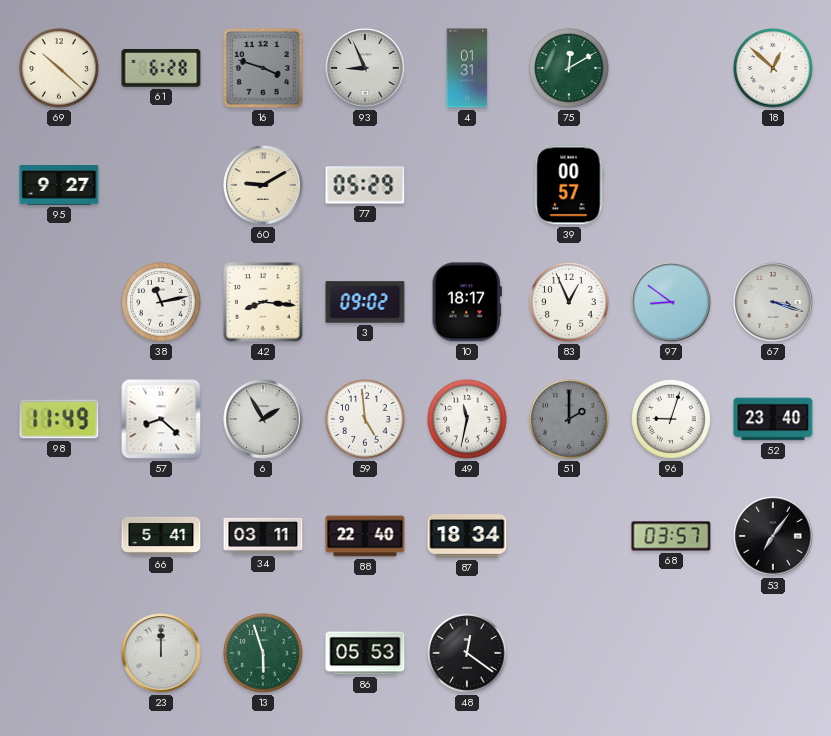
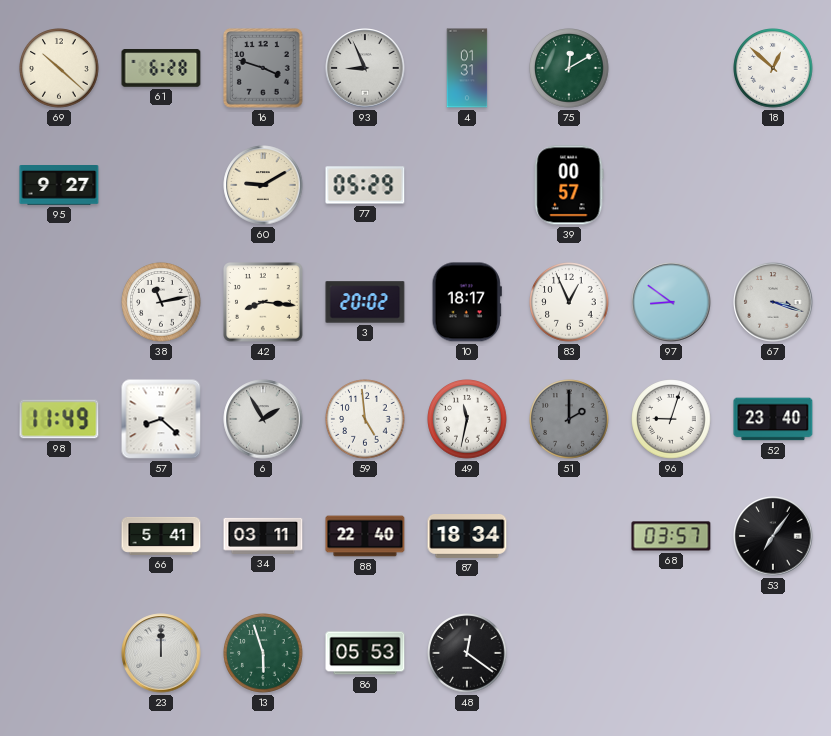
3: 09:02 -> 20:02 (365, 302)
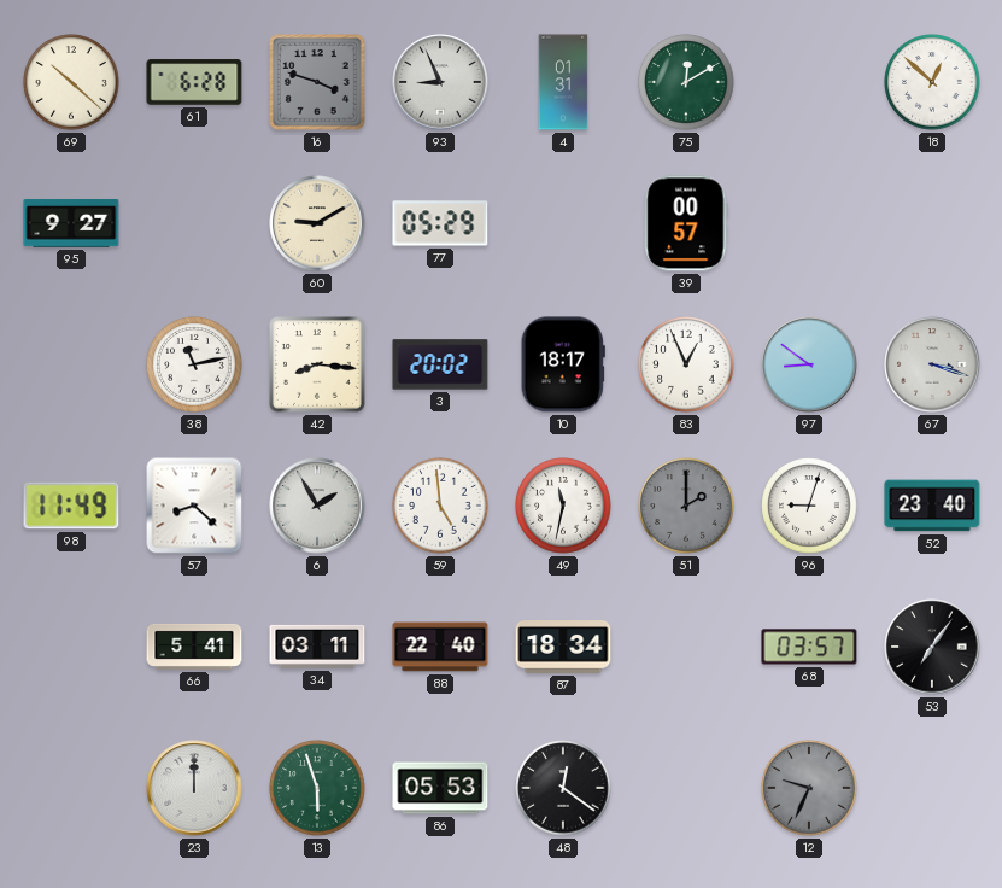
12: none -> 9:34 (809, 788)
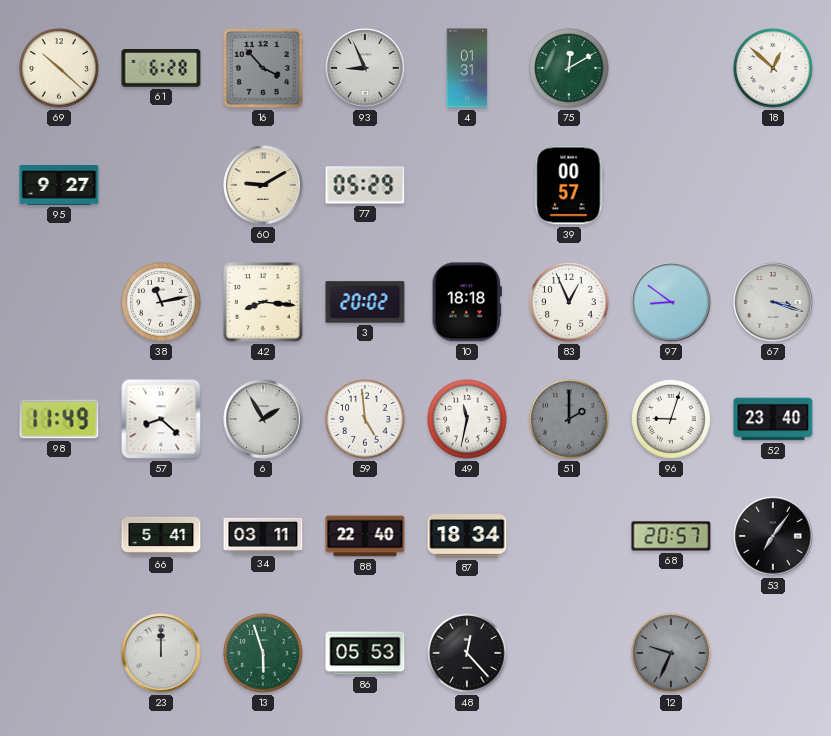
16: 3:48 -> 3:53 (264, 69)
10: 18:17 -> 18:18 (467, 302)
68: 03:57 -> 20:57 (671, 536)
48: 12:21 -> 12:23 (467, 653)
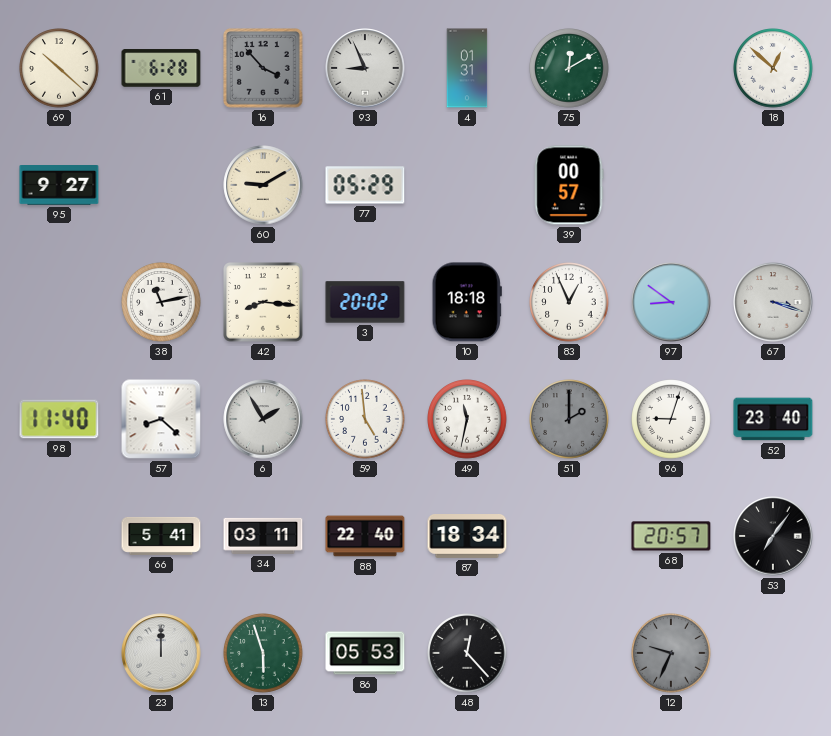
98: 11:49 -> 11:40 (59, 419)
